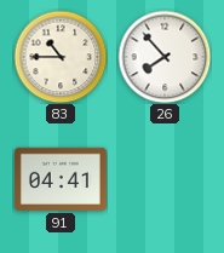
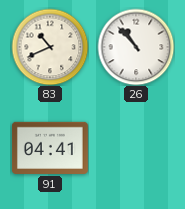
83: 10:45 -> 10:41 (50, 47)
26: 7:53 -> 10:53 (136, 47)
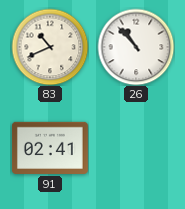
91: 04:41 -> 02:41 (50, 148)
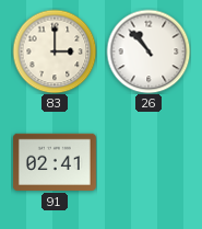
83: 10:41 -> 3:00 (55, 51)
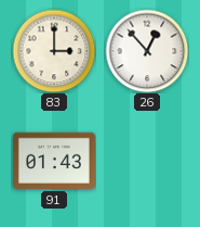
26: 10:53 -> 12:53 (147, 51)
91: 02:41 -> 01:43 (54, 161)
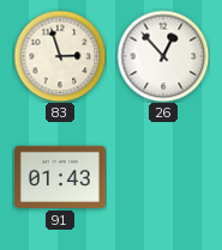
83: 3:00 -> 2:57 (60, 56)
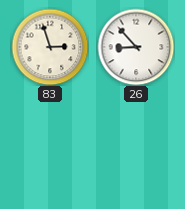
26: 12:53 -> 8:53 (136, 47)
91: 01:43 -> none (60, 177)
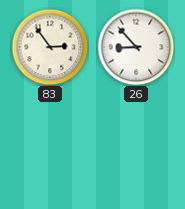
83: 2:57 -> 2:54 (50, 47)
